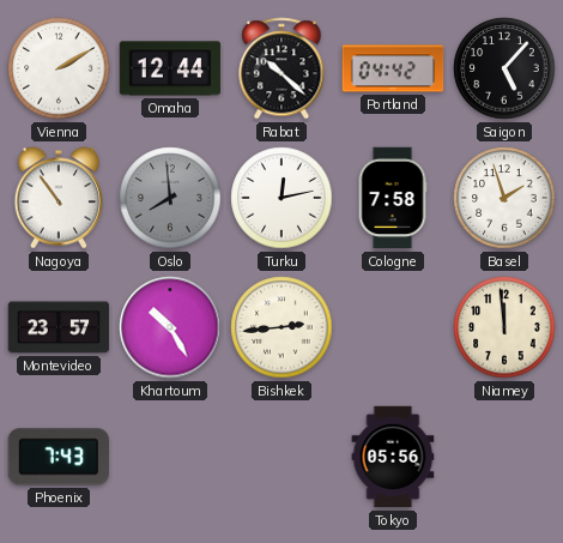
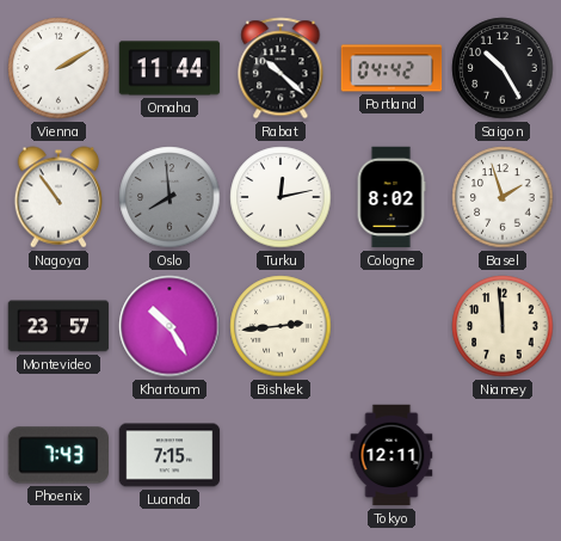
Omaha: 12:44 -> 11:44 (169, 68)
Saigon: 5:07 -> 10:25 (503, 68)
Cologne: 7:58 -> 8:02 (392, 197)
Luanda: none -> 7:15 (169, 455)
Tokyo: 05:56 -> 12:11 (392, 455)
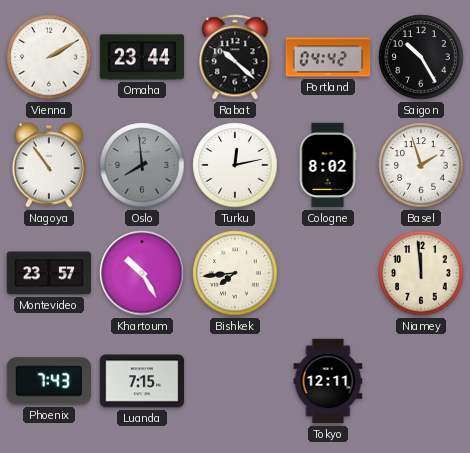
Omaha: 11:44 -> 23:44 (142, 57)
Bishkek: 2:44 -> 7:44 (235, 273)
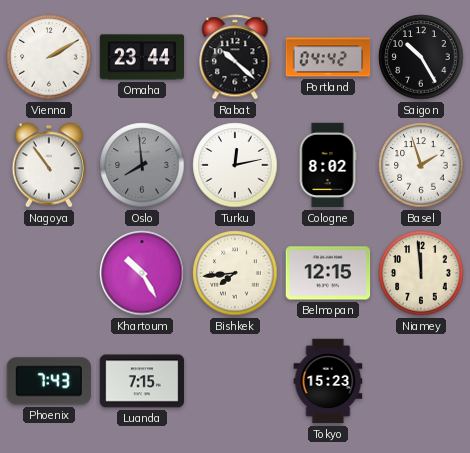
Montevideo: 23:57 -> none (49, 273)
Belmopan: none -> 12:15 (328, 273)
Tokyo: 12:11 -> 15:23 (328, 381)
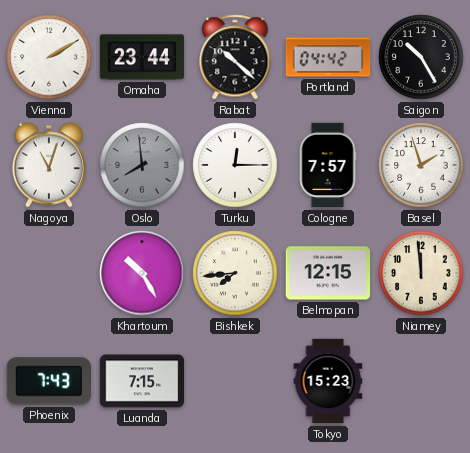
Nagoya: 10:54 -> 11:03 (49, 165)
Turku: 12:13 -> 12:15 (235, 165)
Cologne: 8:02 -> 7:57 (328, 165)
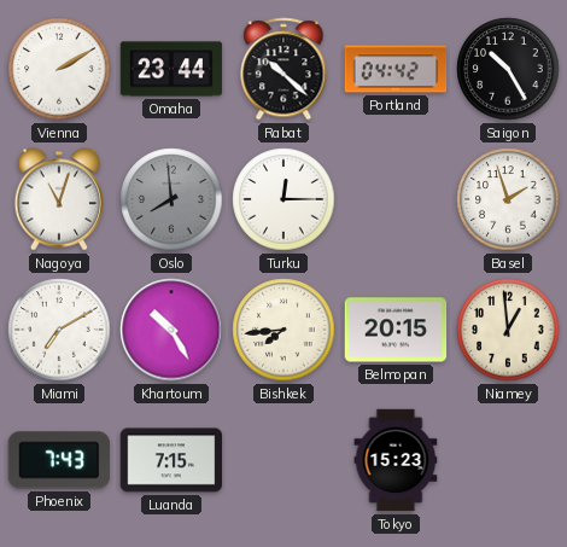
Cologne: 7:57 -> none (328, 165)
Miami: none -> 7:10 (59, 330)
Belmopan: 12:15 -> 20:15 (396, 330)
Niamey: 11:59 -> 12:59 (508, 330)
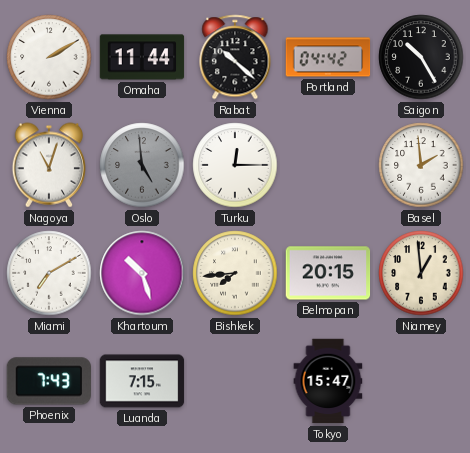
Omaha: 23:44 -> 11:44 (142, 57)
Oslo: 7:59 -> 4:59 (142, 165)
Basel: 1:57 -> 1:59 (421, 165)
Khartoum: 10:25 -> 10:27 (142, 273)
Tokyo: 15:23 -> 15:47 (328, 381)
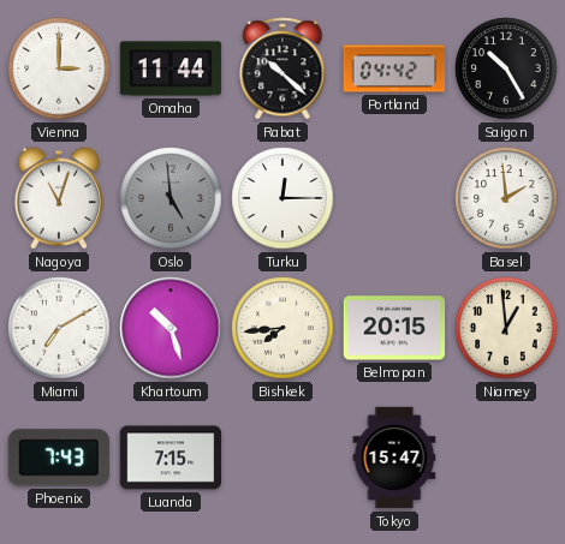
Vienna: 2:10 -> 3:00 (59, 68)
